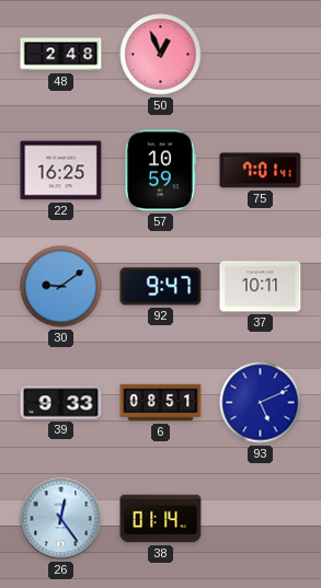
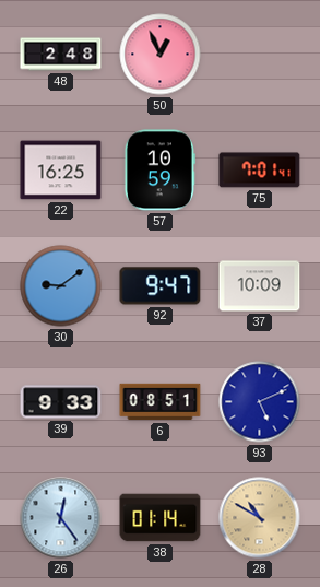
37: 10:11 -> 10:09 (260, 286)
28: none -> 10:50 (260, 518)
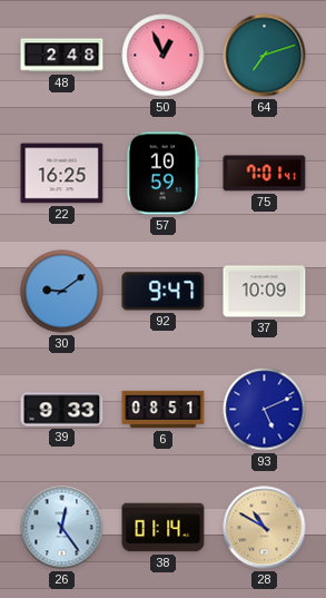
64: none -> 7:12 (265, 56)
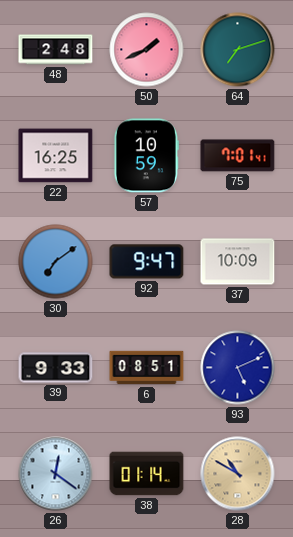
50: 12:56 -> 1:41 (147, 50)
30: 9:09 -> 7:09 (56, 262)
26: 12:24 -> 12:21 (56, 474)
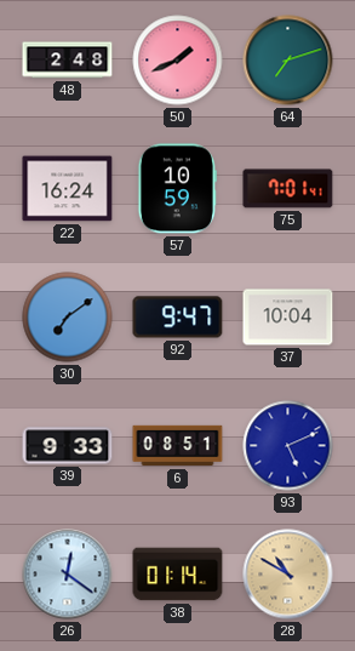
22: 16:25 -> 16:24 (68, 189)
37: 10:09 -> 10:04 (288, 318)
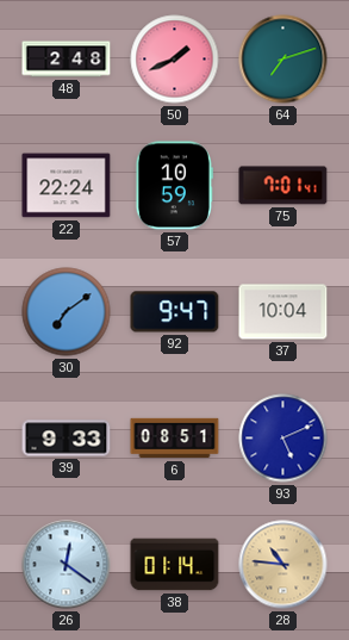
22: 16:24 -> 22:24 (67, 186)
28: 10:50 -> 10:46 (283, 565)
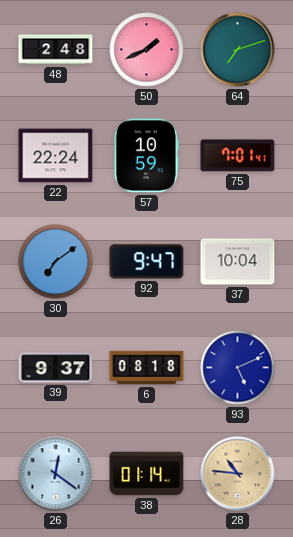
39: 9:33 -> 9:37 (56, 368)
6: 08:51 -> 08:18 (147, 368)
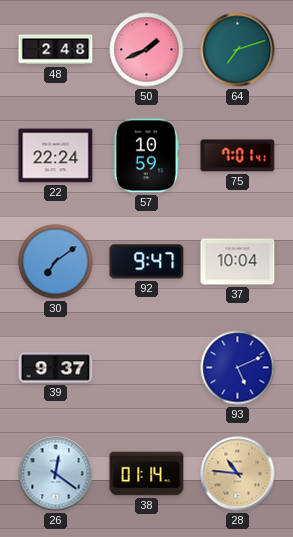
6: 08:18 -> none (147, 368)
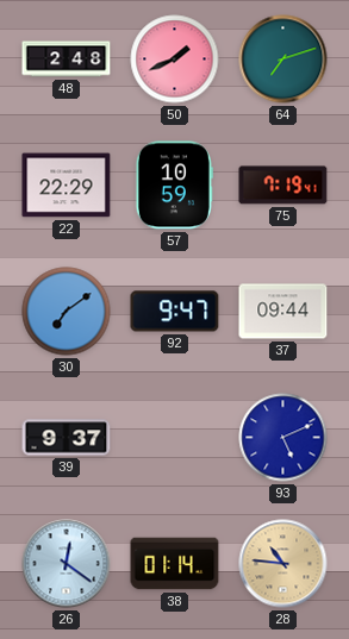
22: 22:24 -> 22:29 (67, 186)
75: 7:01 -> 7:19 (283, 186)
37: 10:04 -> 09:44 (283, 312)
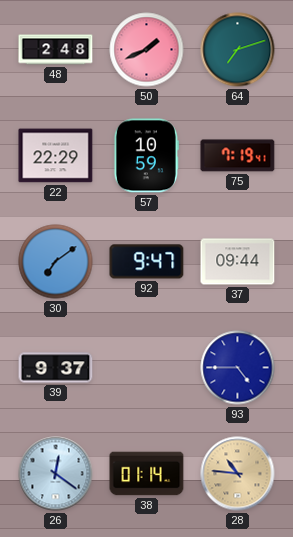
93: 5:11 -> 4:45 (238, 368)
